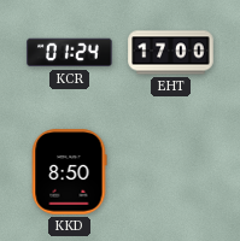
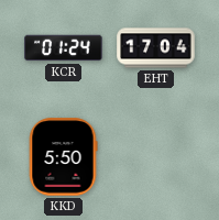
EHT: 17:00 -> 17:04 (156, 48)
KKD: 8:50 -> 5:50 (63, 157)
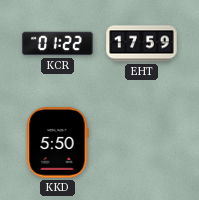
KCR: 01:24 -> 01:22 (58, 44)
EHT: 17:04 -> 17:59 (142, 44)
